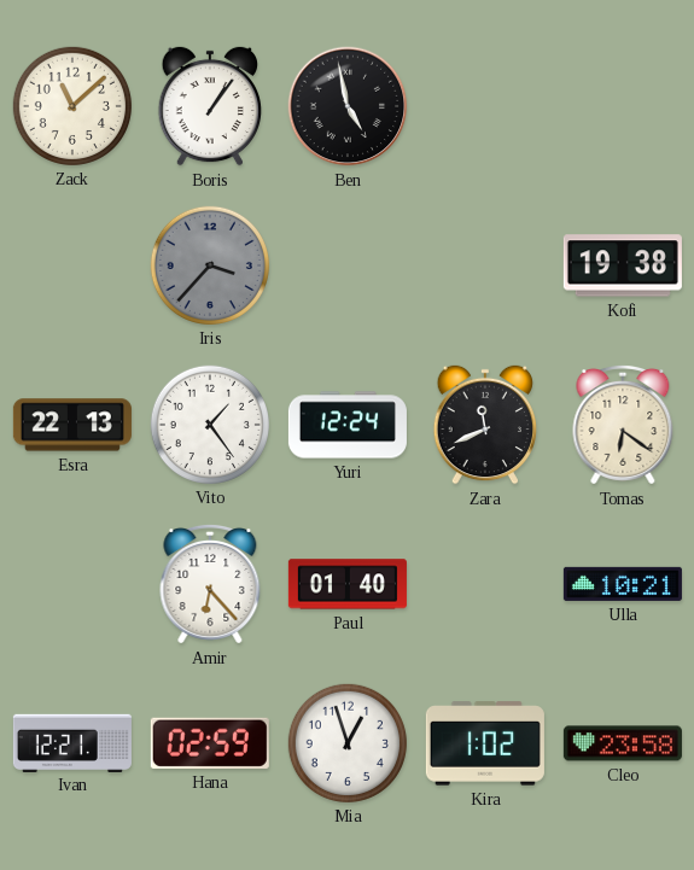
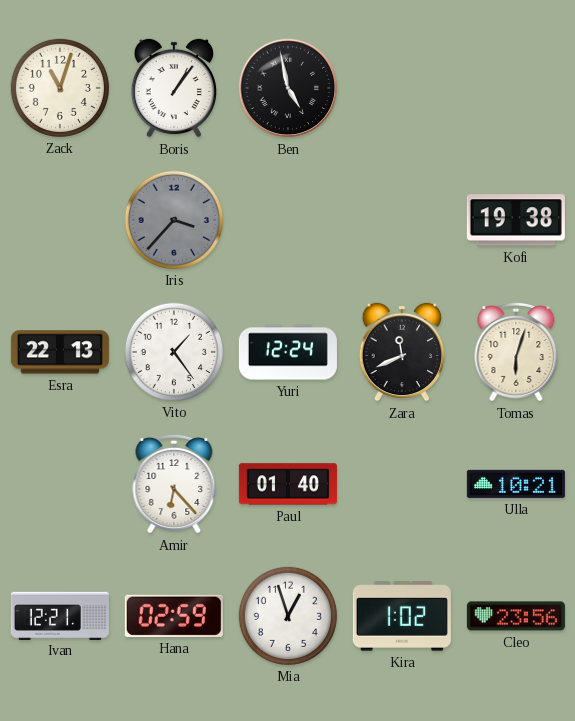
Zack: 11:08 -> 11:03 (60, 88)
Tomas: 6:21 -> 6:03 (516, 352)
Cleo: 23:58 -> 23:56 (516, 616)
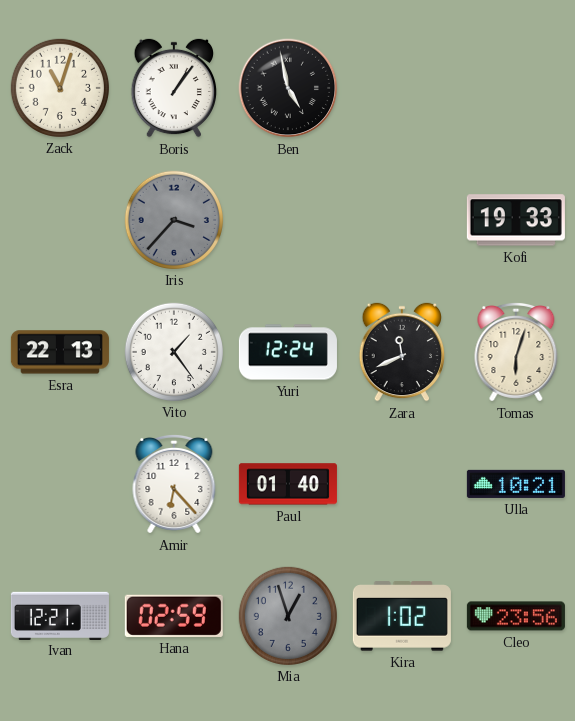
Kofi: 19:38 -> 19:33 (516, 220)
Mia dial: white -> grey (288, 616)
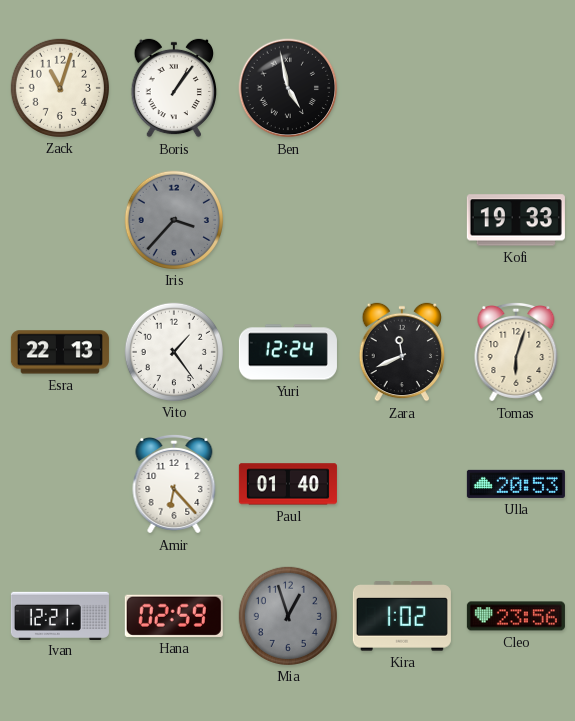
Ulla: 10:21 -> 20:53 (516, 484)
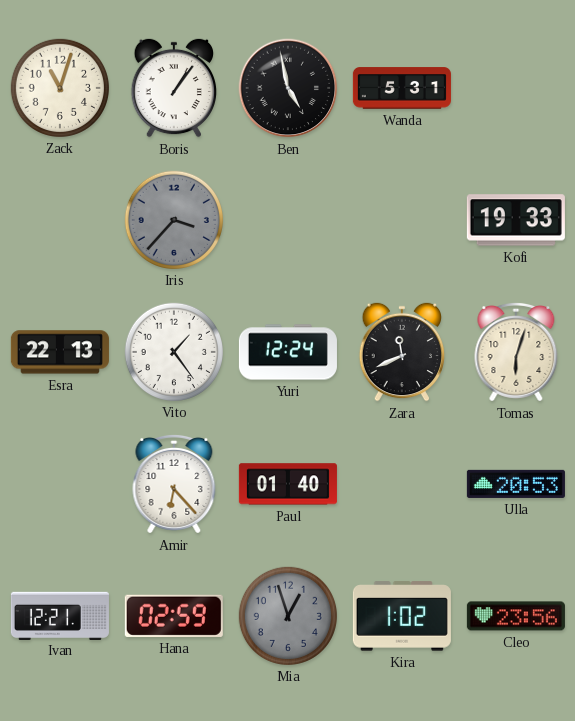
Wanda: none -> 5:31 (402, 88)
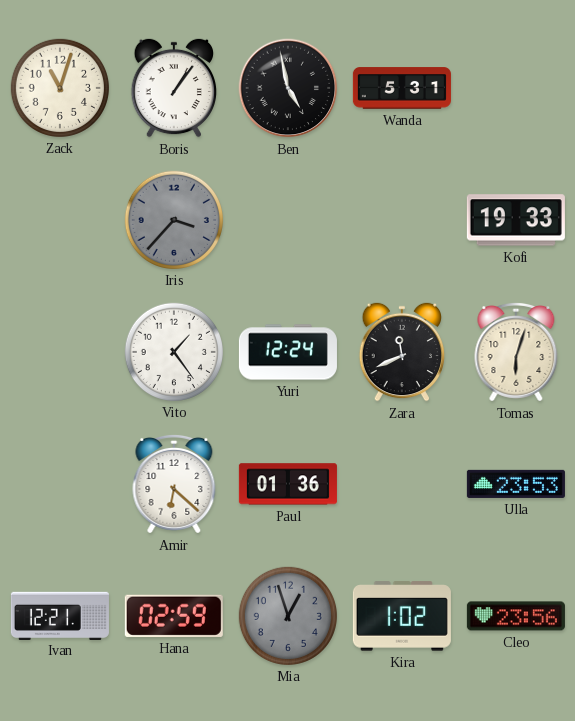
Esra: 22:13 -> none (60, 352)
Amir: 6:23 -> 6:22 (174, 484)
Paul: 01:40 -> 01:36 (288, 484)
Ulla: 20:53 -> 23:53 (516, 484)
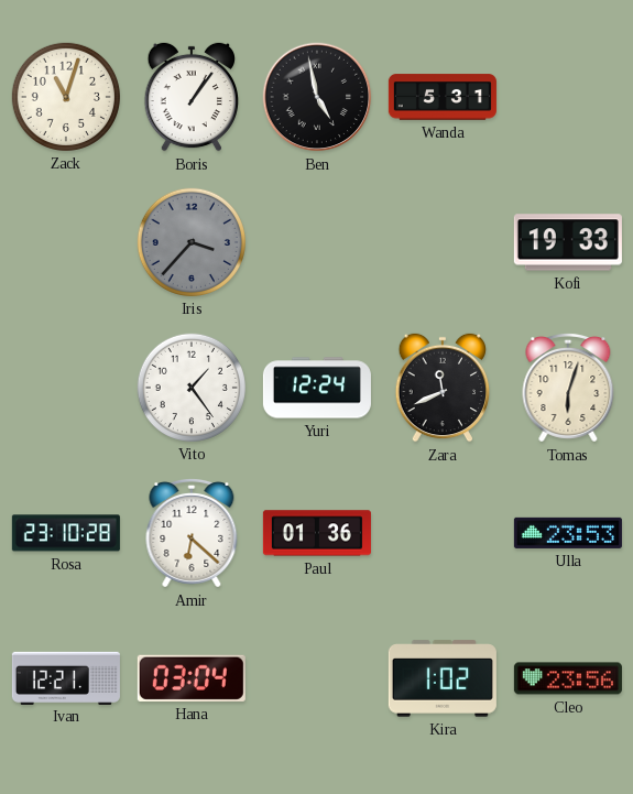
Rosa: none -> 23:10 (66, 533)
Hana: 02:59 -> 03:04 (192, 678)
Mia: 12:57 -> none (288, 616)
